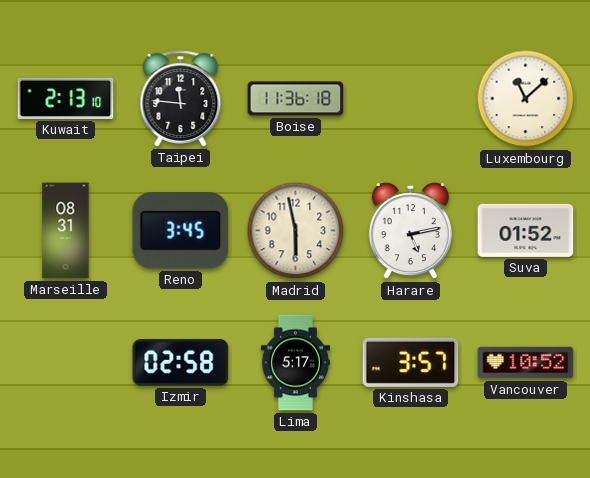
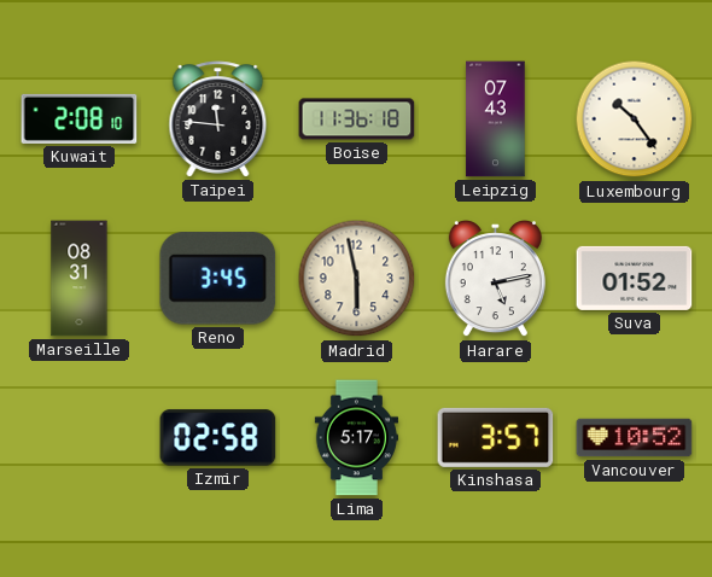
Kuwait: 2:13 -> 2:08 (80, 118)
Leipzig: none -> 07:43 (496, 120)
Luxembourg: 11:08 -> 10:24 (635, 120)
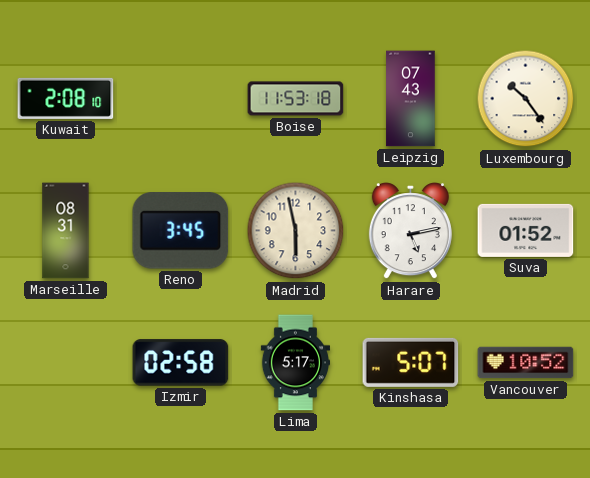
Taipei: 11:46 -> none (218, 120)
Boise: 11:36 -> 11:53 (296, 99)
Kinshasa: 3:57 -> 5:07 (411, 362)
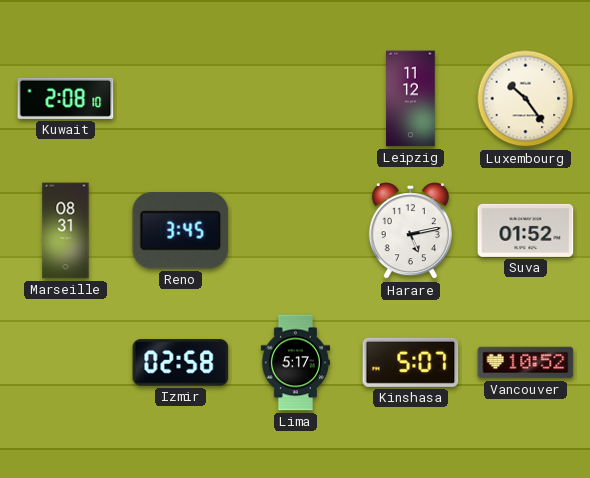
Boise: 11:53 -> none (296, 99)
Leipzig: 07:43 -> 11:12 (411, 99)
Madrid: 5:58 -> none (296, 231)
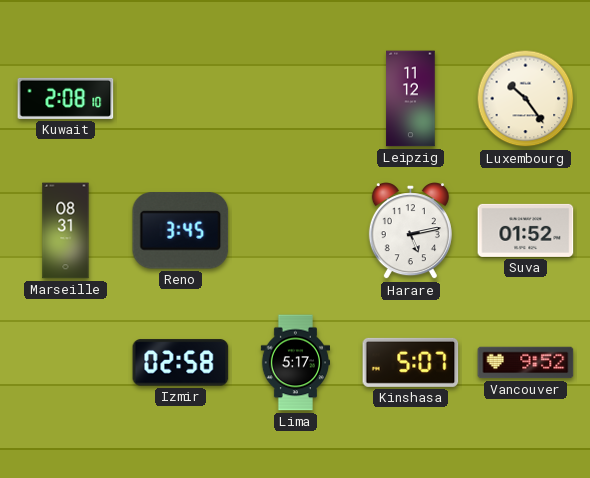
Vancouver: 10:52 -> 9:52 (526, 363)
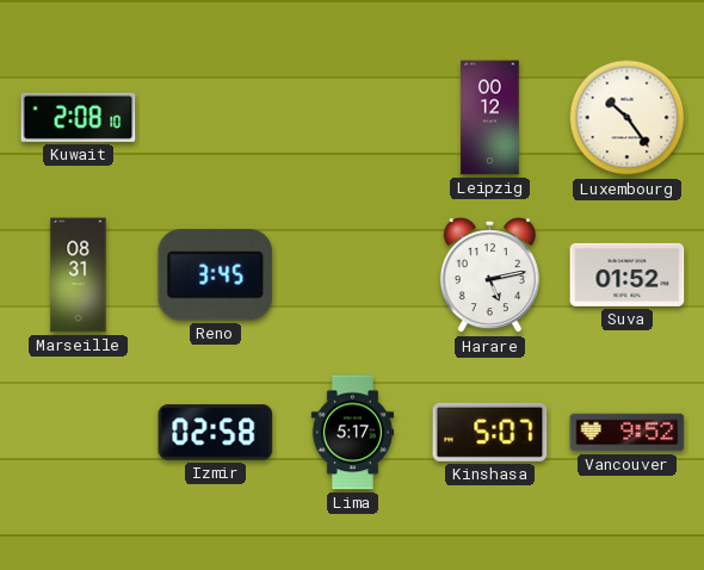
Leipzig: 11:12 -> 00:12 (490, 118)
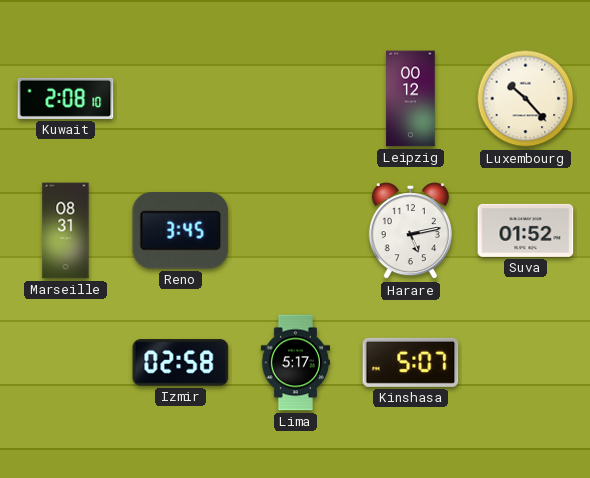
Luxembourg: 10:24 -> 10:23 (526, 99)
Vancouver: 9:52 -> none (628, 433)
